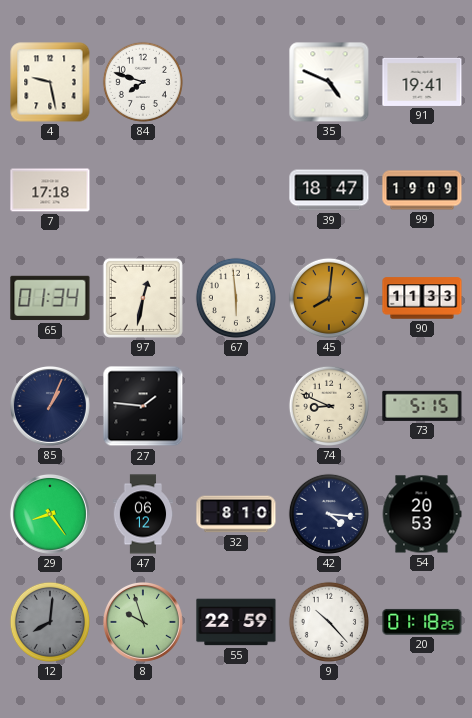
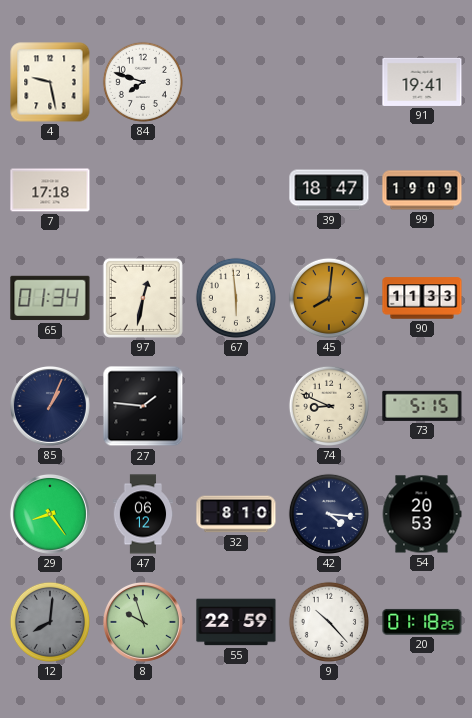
35: 4:49 -> none (329, 82)
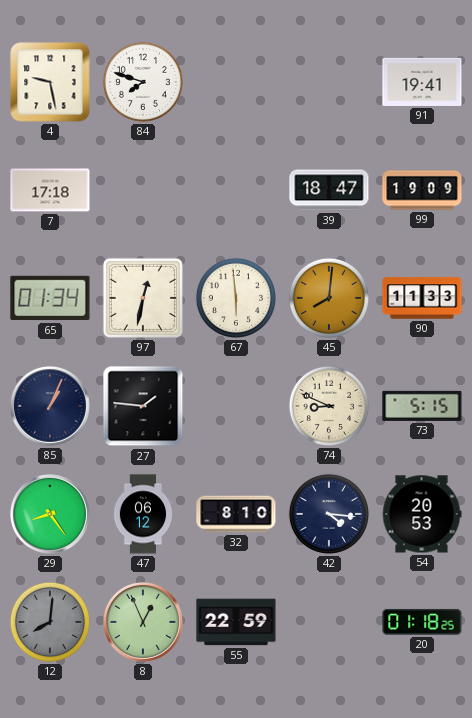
8: 9:57 -> 12:56 (143, 622)
9: 10:23 -> none (329, 622)
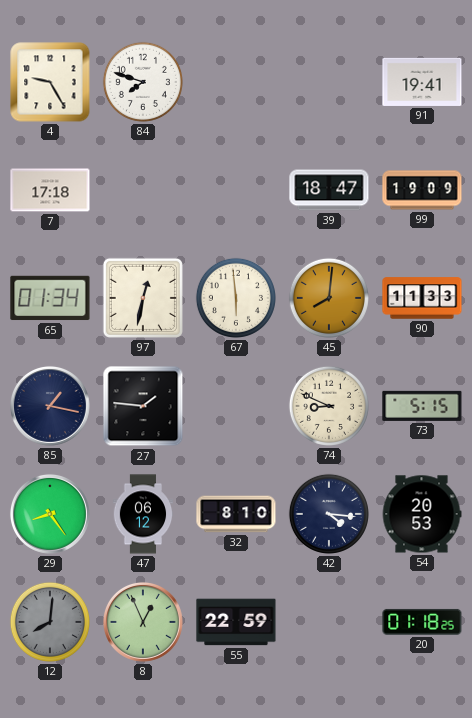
4: 9:28 -> 9:25 (50, 82)
85: 1:04 -> 1:17 (50, 406)
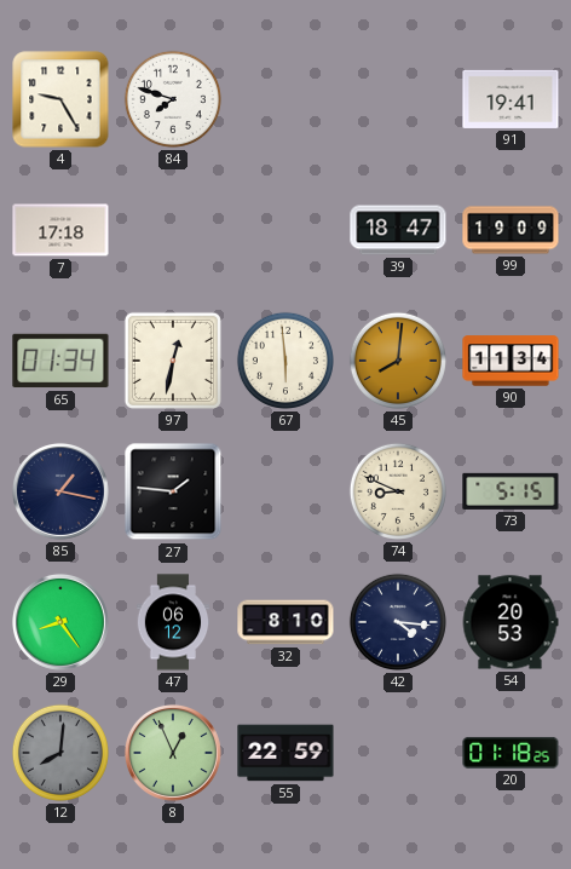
90: 11:33 -> 11:34 (511, 361)
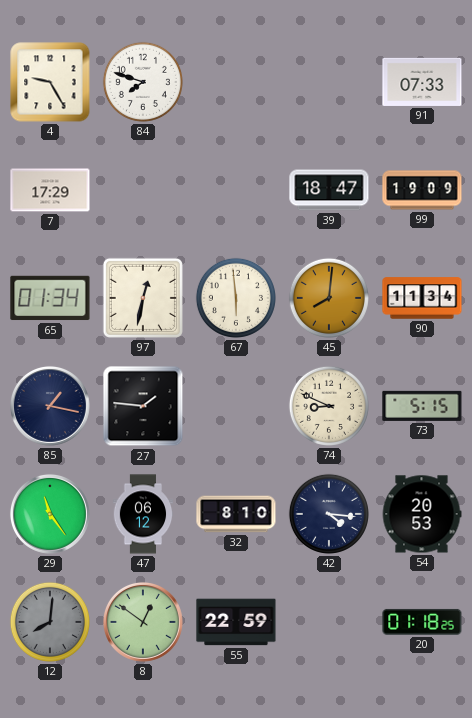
91: 19:41 -> 07:33 (422, 82)
7: 17:18 -> 17:29 (50, 190)
29: 8:24 -> 11:24 (50, 514)
8: 12:56 -> 12:51 (143, 622)
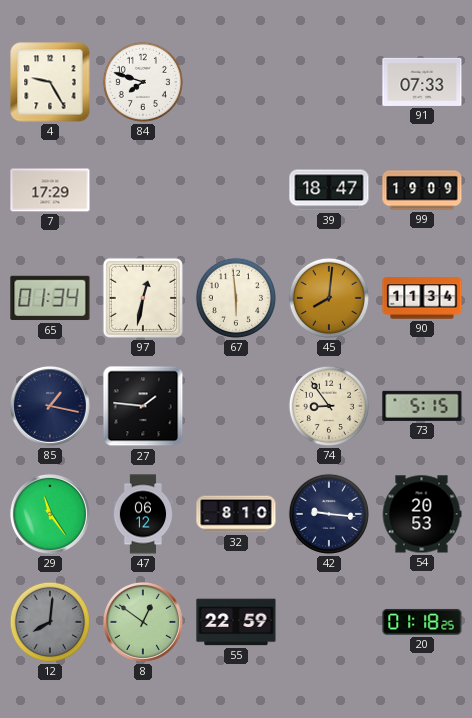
74: 8:49 -> 8:54 (329, 406)
42: 4:16 -> 9:16 (329, 514)
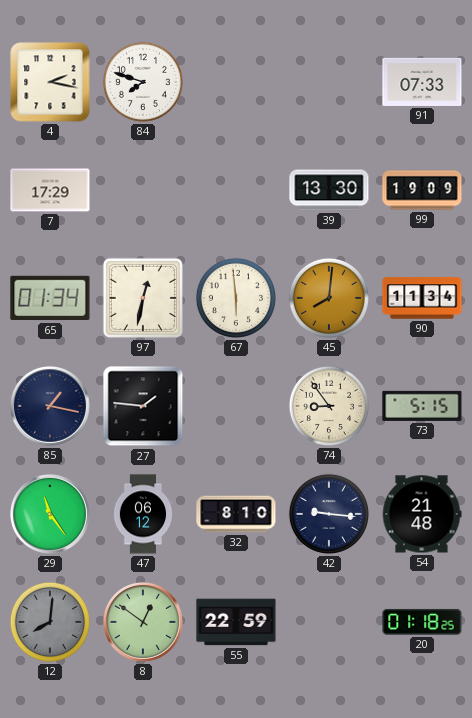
4: 9:25 -> 2:17 (50, 82)
39: 18:47 -> 13:30 (329, 190)
54: 20:53 -> 21:48 (422, 514)
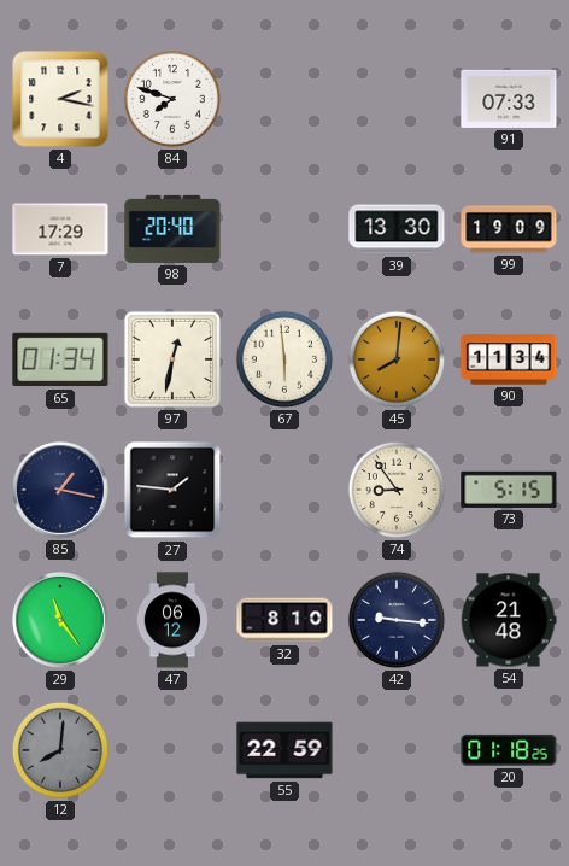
98: none -> 20:40 (172, 229)
8: 12:51 -> none (143, 622)
